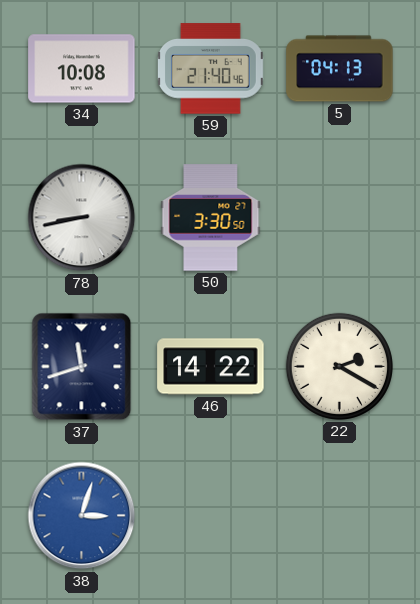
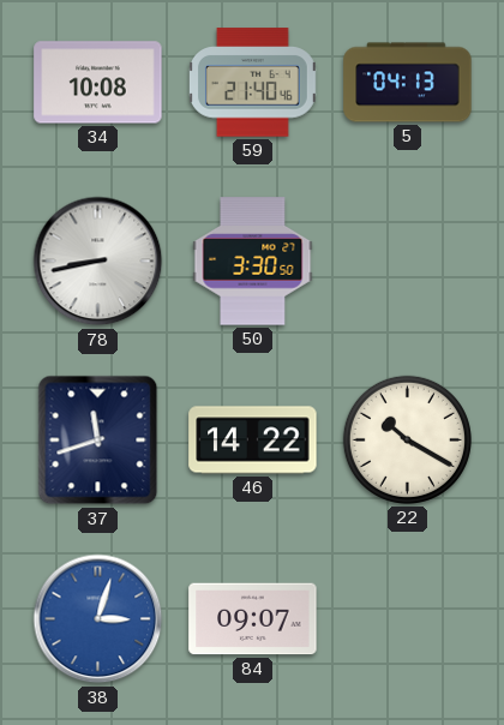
22: 2:20 -> 10:20 (407, 439)
84: none -> 09:07 (253, 619)
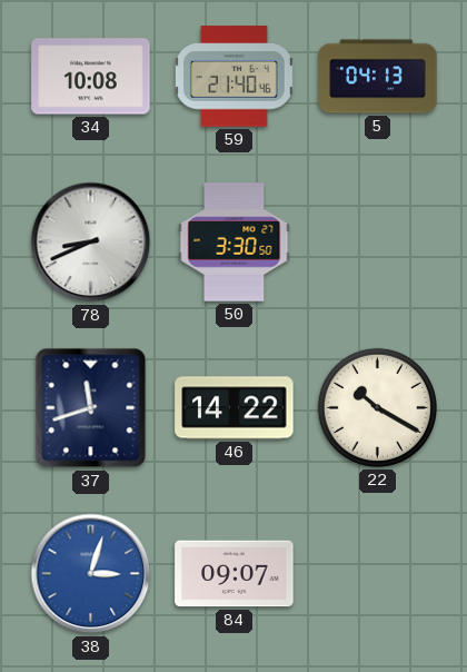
78: 8:43 -> 8:41 (91, 243)
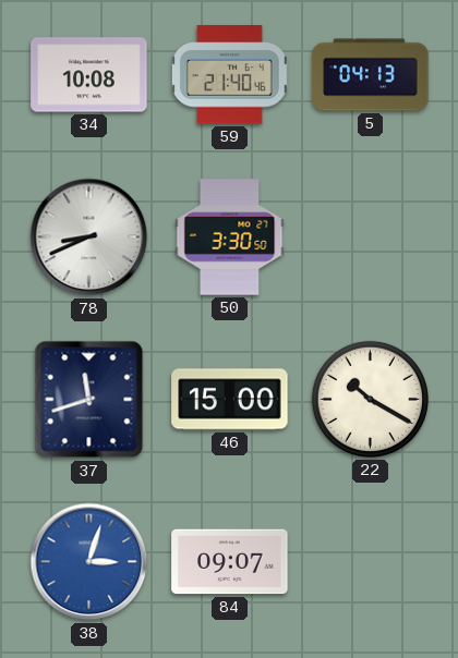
46: 14:22 -> 15:00 (230, 400)
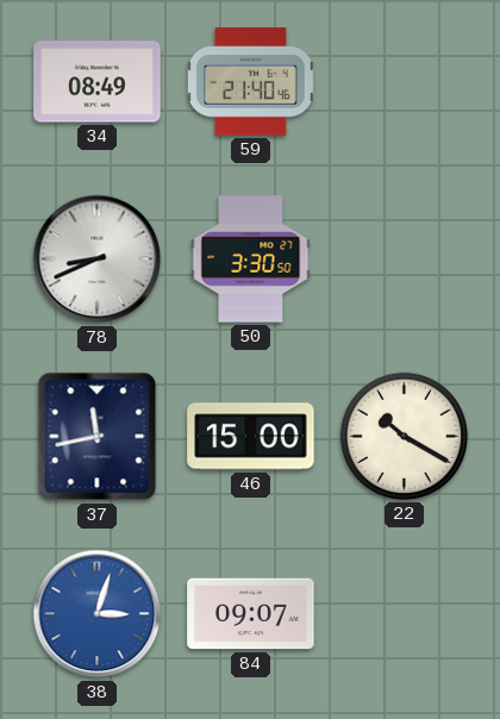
34: 10:08 -> 08:49 (98, 82)
5: 04:13 -> none (371, 75)
37: 11:42 -> 11:43 (98, 437)
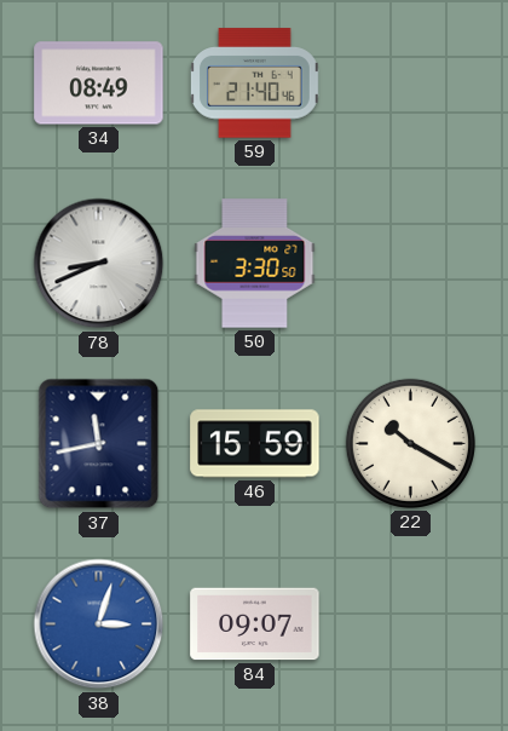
46: 15:00 -> 15:59 (255, 444)
